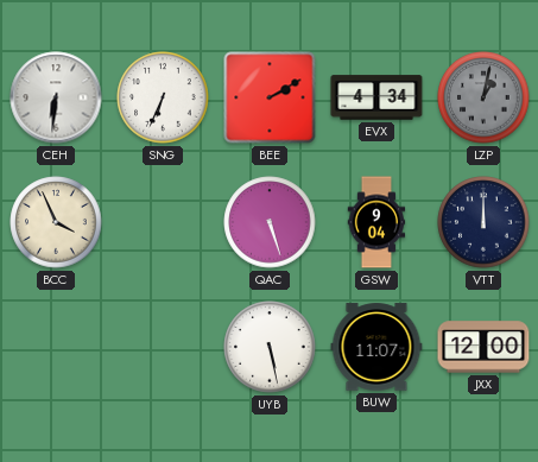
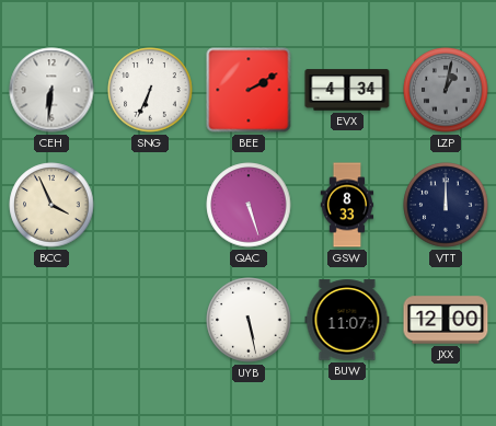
GSW: 9:04 -> 8:33 (347, 205)
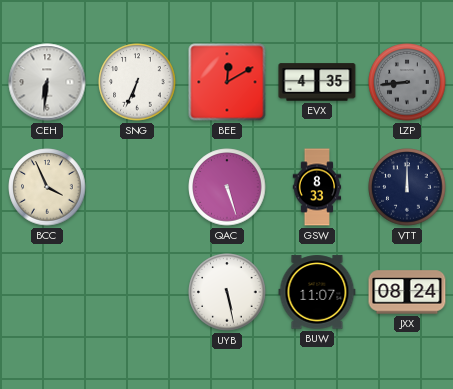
BEE: 2:10 -> 12:10 (227, 82)
EVX: 4:34 -> 4:35 (317, 82)
LZP: 1:02 -> 8:44 (407, 82)
JXX: 12:00 -> 08:24 (407, 292)
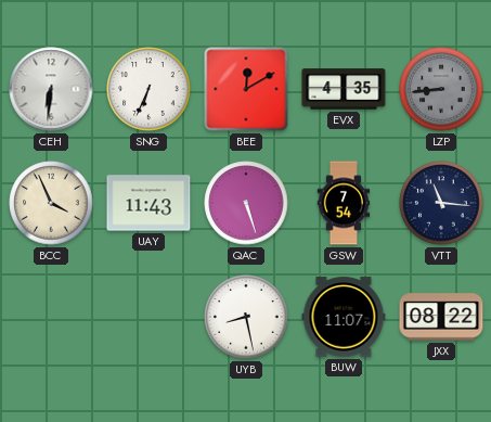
UAY: none -> 11:43 (148, 203)
GSW: 8:33 -> 7:54 (344, 203)
VTT: 12:00 -> 11:16 (441, 203)
UYB: 5:28 -> 8:28 (246, 317)
JXX: 08:24 -> 08:22 (441, 317)
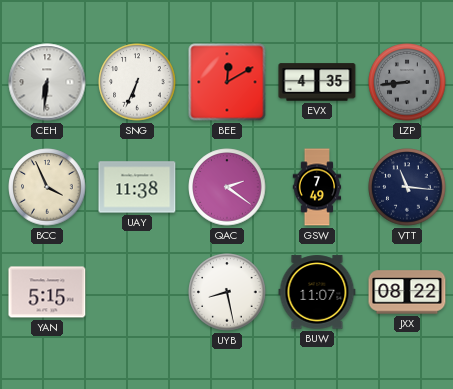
UAY: 11:43 -> 11:38 (137, 187)
QAC: 5:27 -> 2:21 (227, 187)
GSW: 7:54 -> 7:49 (317, 187)
YAN: none -> 5:15 (47, 292)
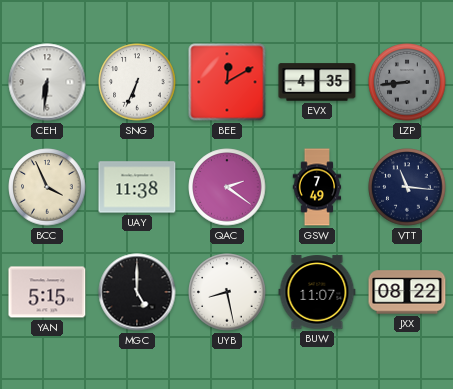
MGC: none -> 5:00 (137, 292)
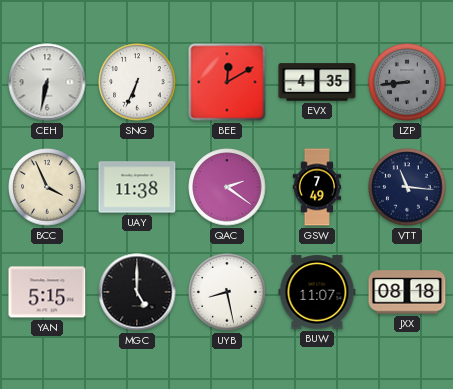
CEH: 6:31 -> 6:32 (47, 82)
JXX: 08:22 -> 08:18 (407, 292)
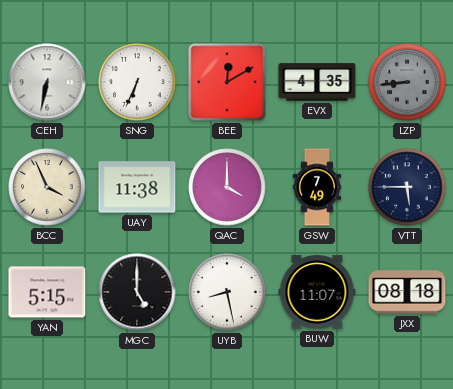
QAC: 2:21 -> 4:00 (227, 187)
VTT: 11:16 -> 5:45 (407, 187)
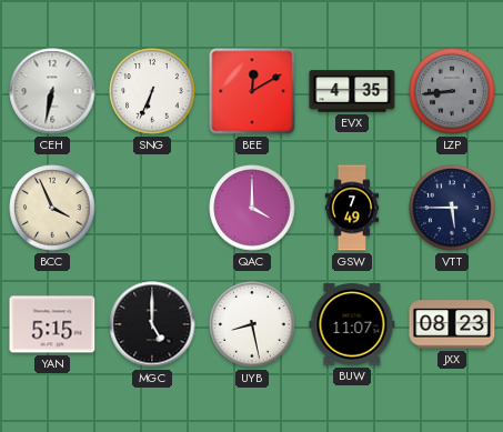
UAY: 11:38 -> none (137, 187)
JXX: 08:18 -> 08:23 (452, 324)
